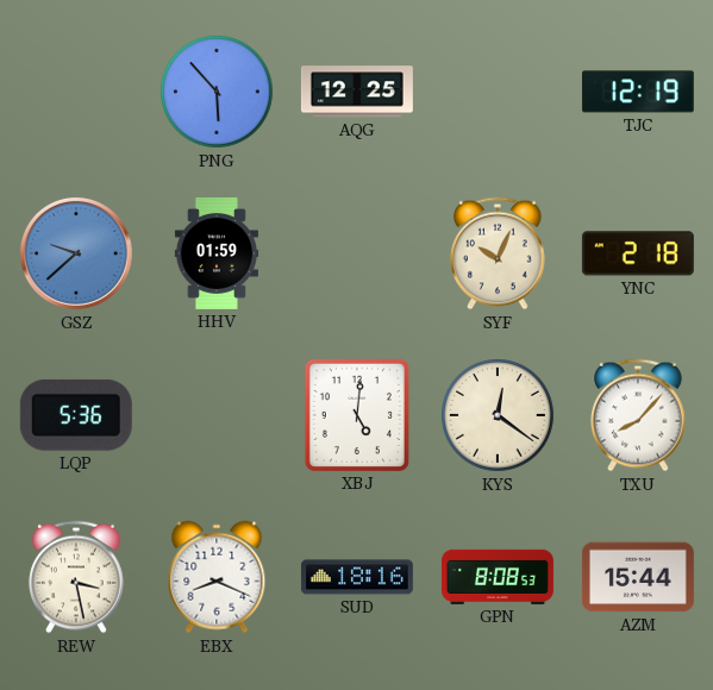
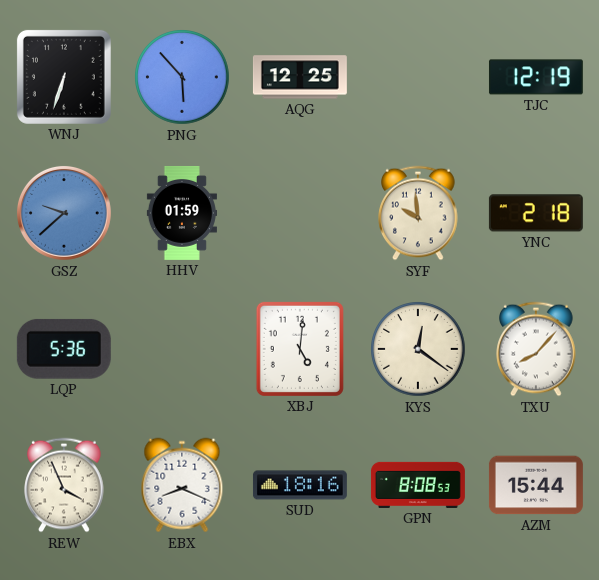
WNJ: none -> 6:33 (64, 77)
SYF: 10:04 -> 9:59 (418, 213)
REW: 3:28 -> 3:56 (64, 485)
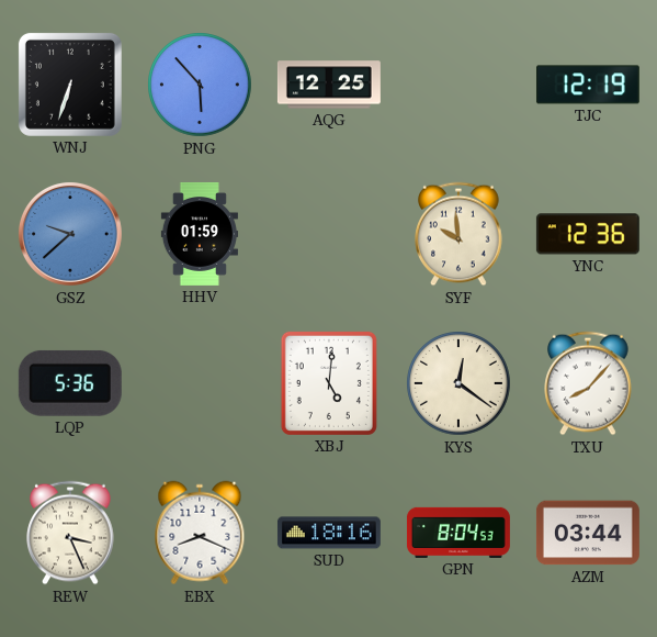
YNC: 2:18 -> 12:36 (588, 234)
REW: 3:56 -> 3:26 (70, 533)
GPN: 8:08 -> 8:04 (458, 533)
AZM: 15:44 -> 03:44 (588, 533)
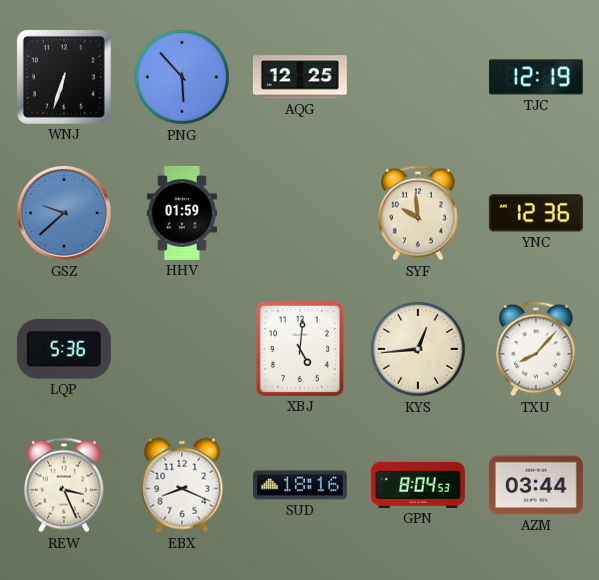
KYS: 12:21 -> 12:44 (418, 349)
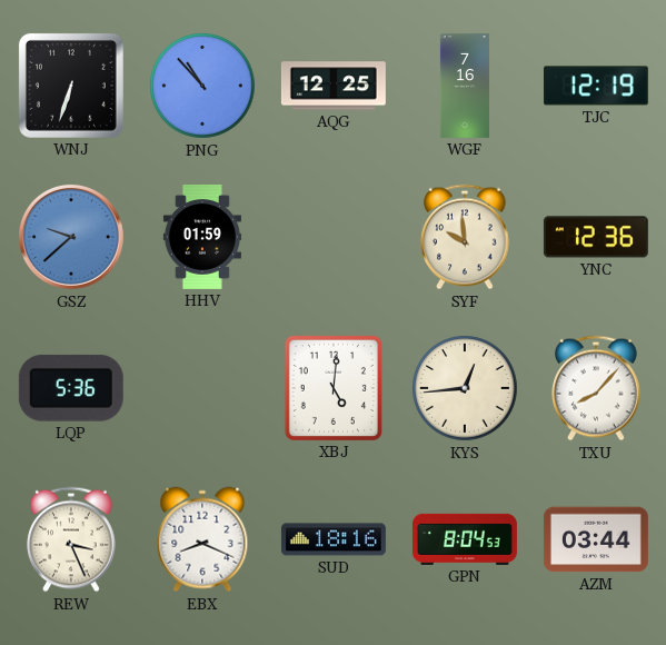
PNG: 5:53 -> 10:53 (202, 86)
WGF: none -> 7:16 (465, 86)
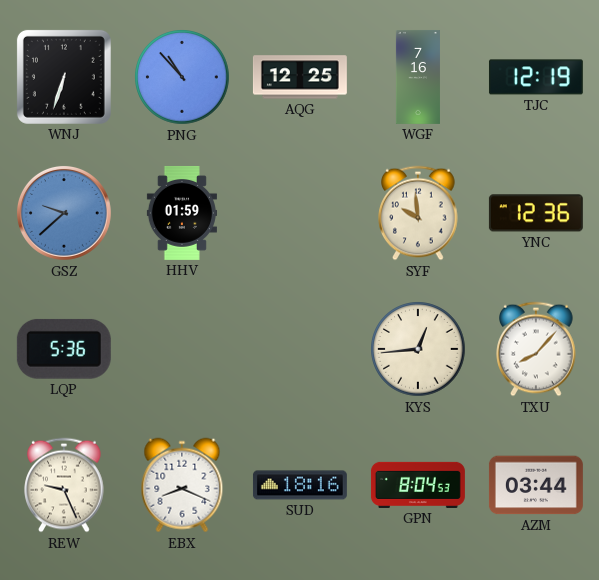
XBJ: 5:01 -> none (334, 388)
REW: 3:26 -> 9:26 (64, 485)
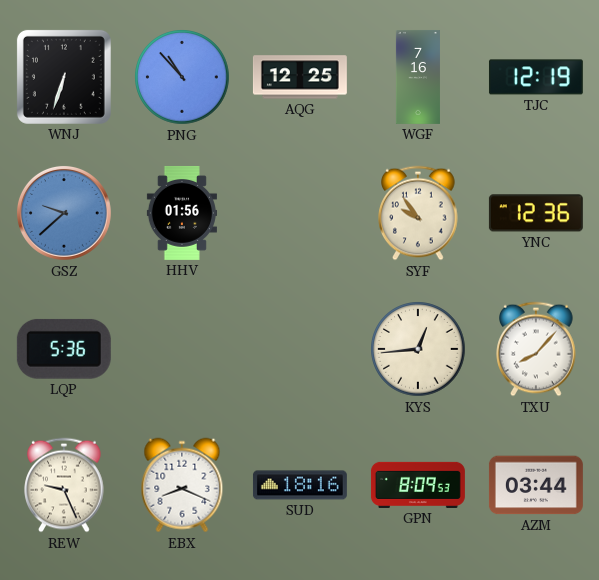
HHV: 01:59 -> 01:56 (182, 213)
SYF: 9:59 -> 9:54 (418, 213)
GPN: 8:04 -> 8:09 (418, 485)
